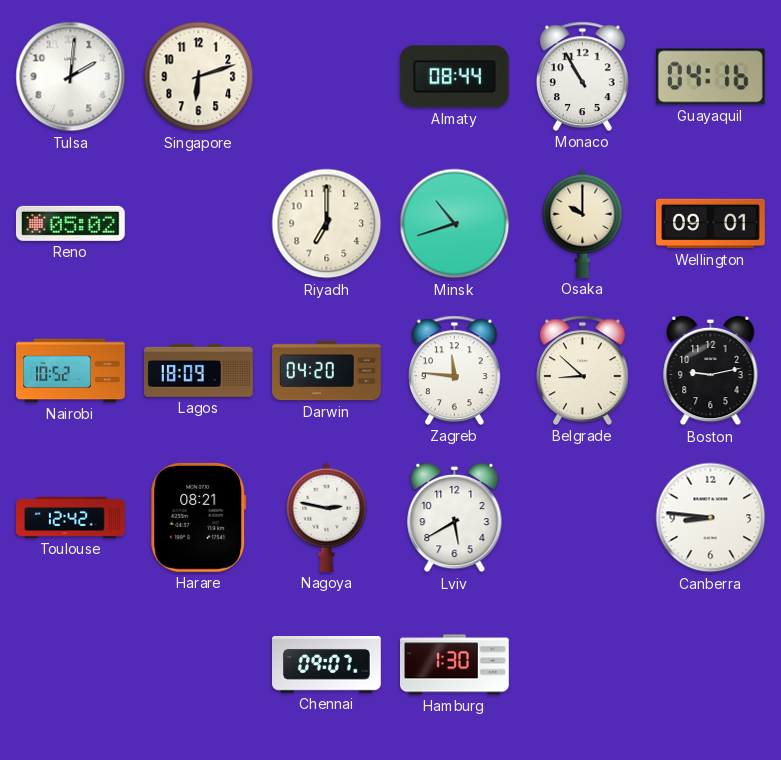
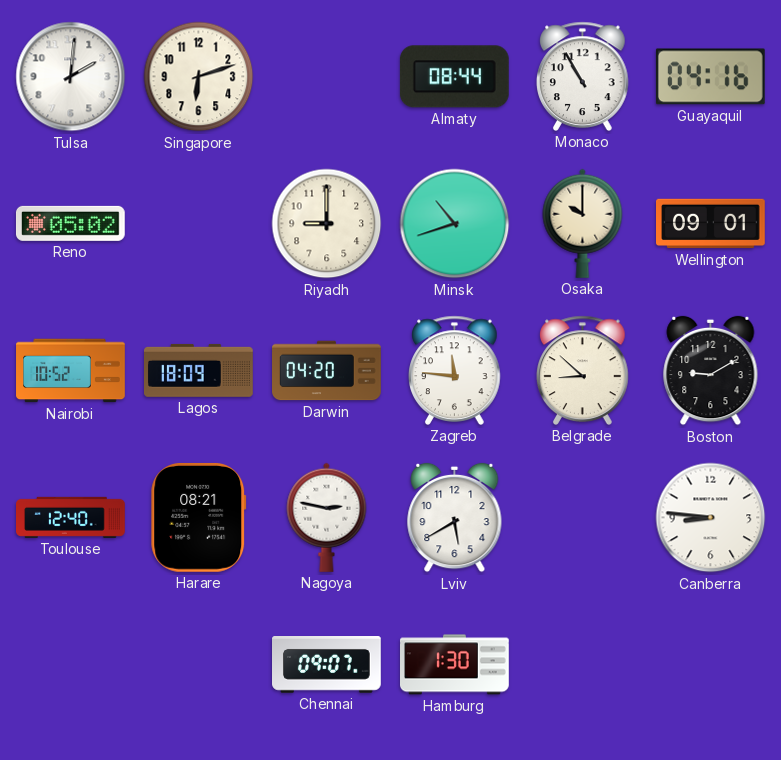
Riyadh: 7:00 -> 9:00 (327, 224)
Boston: 9:13 -> 9:10 (711, 371)
Toulouse: 12:42 -> 12:40 (71, 517)
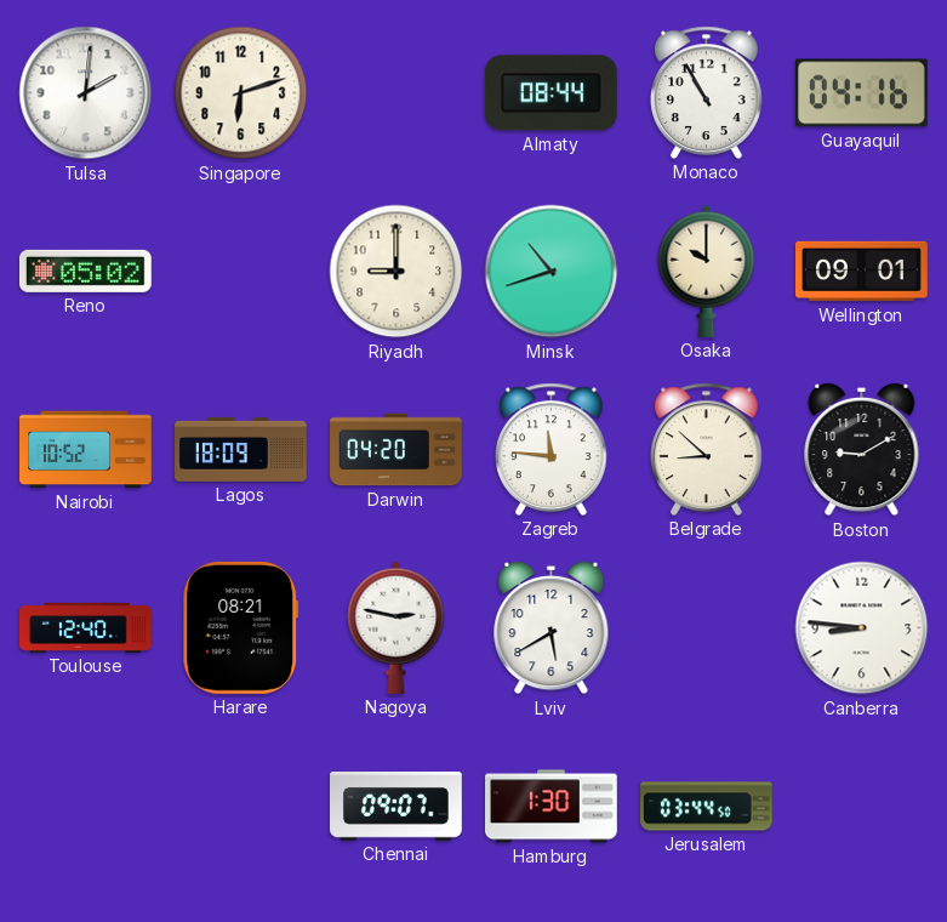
Jerusalem: none -> 03:44 (707, 807)
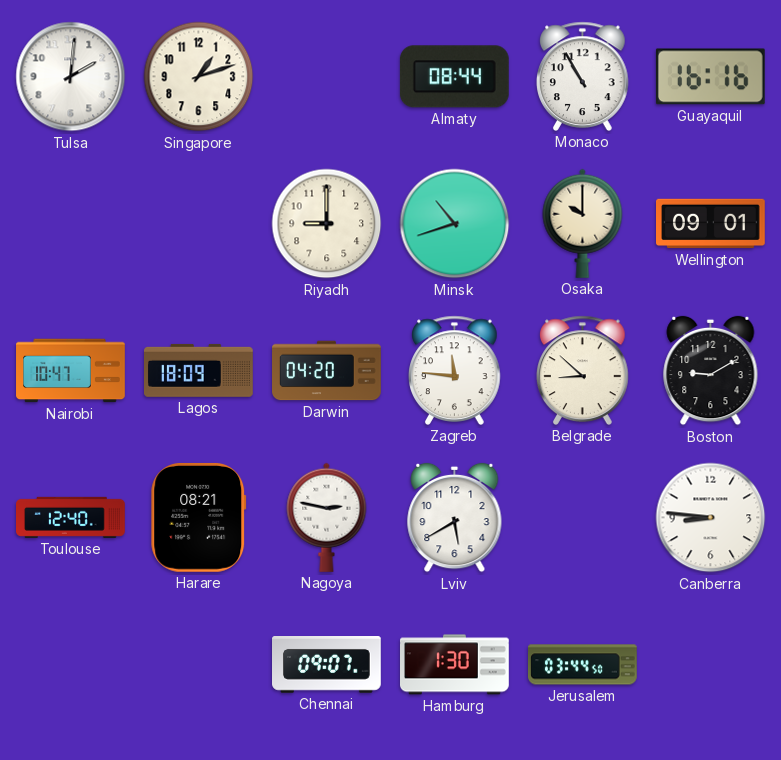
Singapore: 6:12 -> 1:12 (199, 77)
Guayaquil: 04:16 -> 16:16 (710, 77)
Reno: 05:02 -> none (85, 271)
Nairobi: 10:52 -> 10:47 (71, 371)
